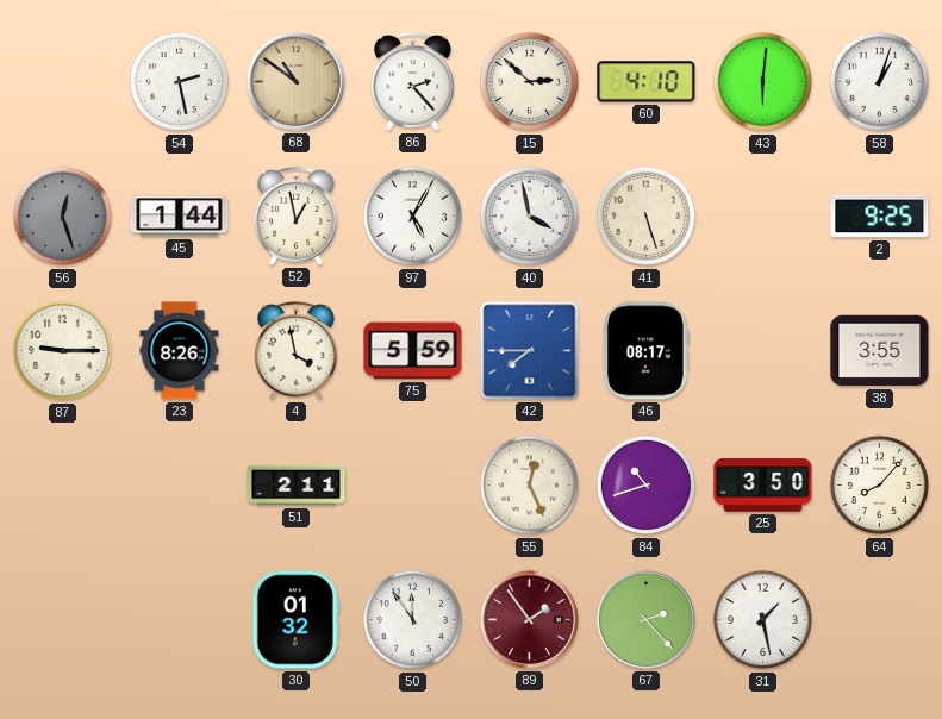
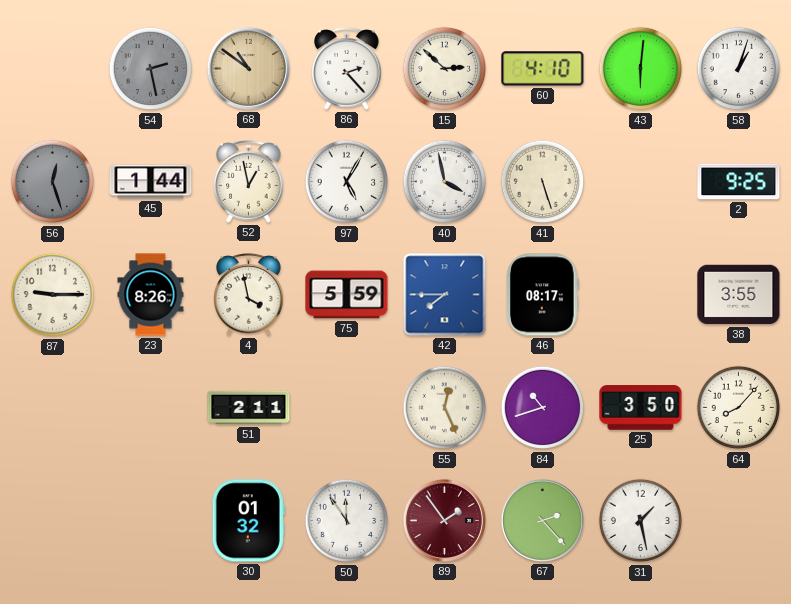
54 dial: white -> grey (151, 69)
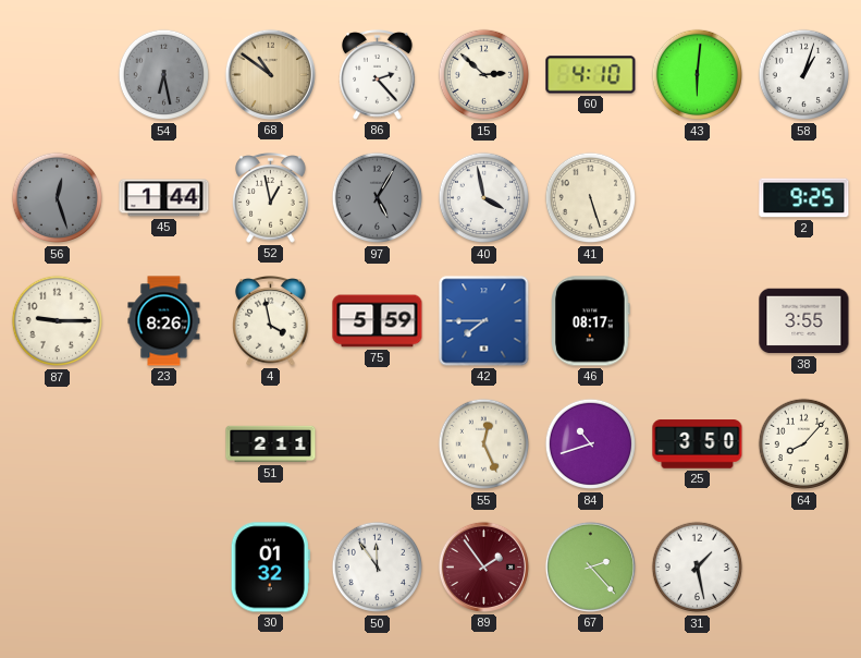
54: 2:28 -> 6:28 (164, 75)
97 dial: white -> grey (378, 198)
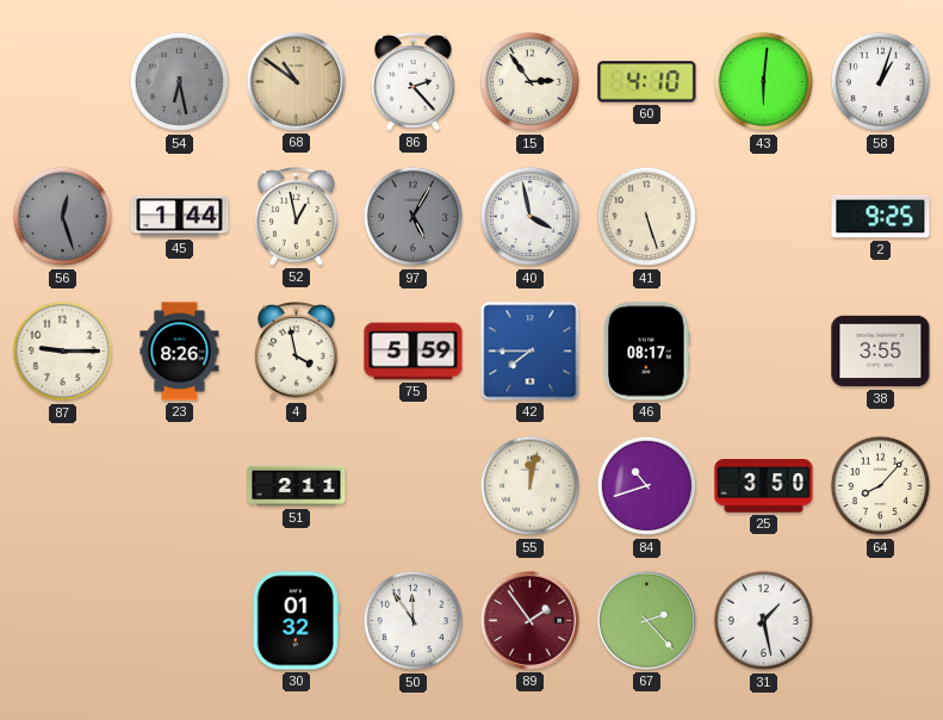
15: 2:52 -> 2:54 (531, 82)
55: 12:26 -> 12:02 (531, 486)
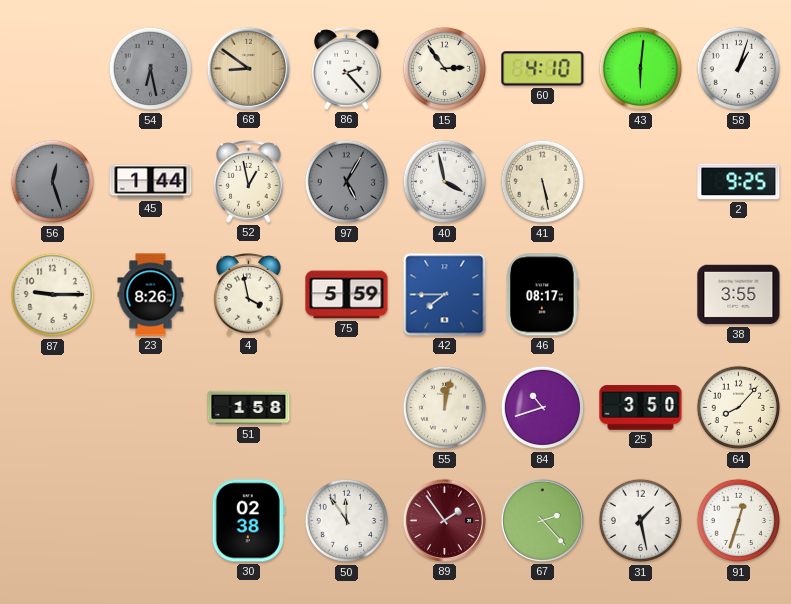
68: 10:51 -> 8:51 (248, 68)
41: 5:27 -> 5:28 (543, 182)
51: 2:11 -> 1:58 (249, 408)
30: 01:32 -> 02:38 (248, 521)
91: none -> 12:33 (739, 521)
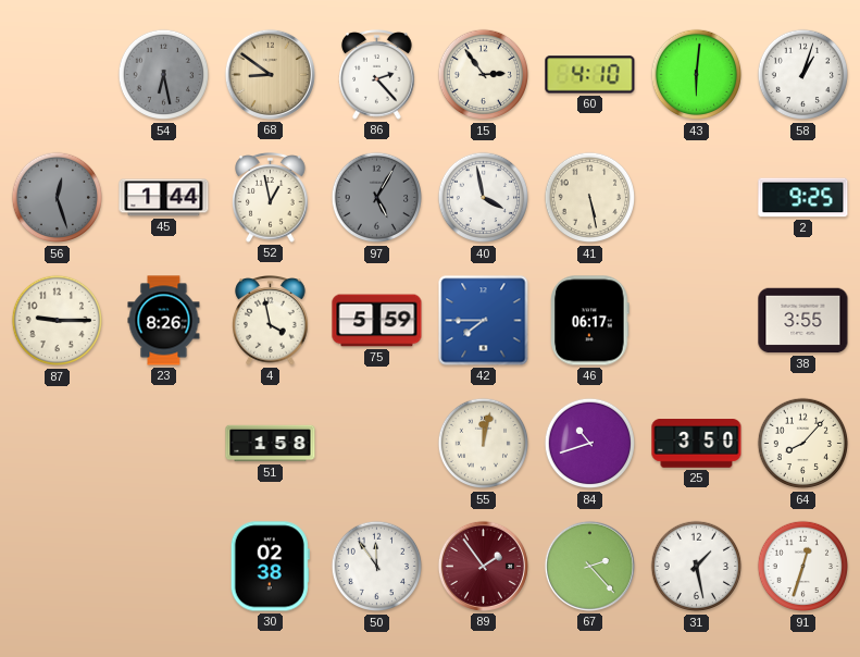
46: 08:17 -> 06:17 (590, 321)
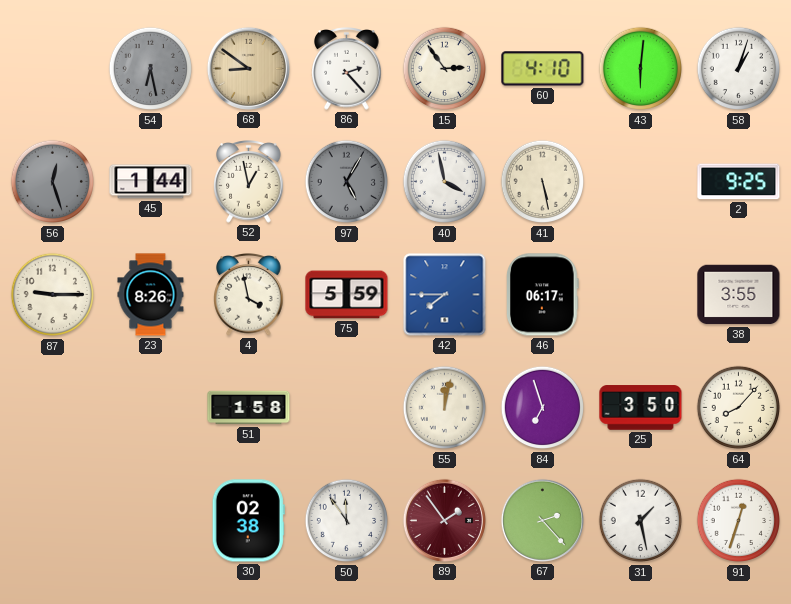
84: 10:42 -> 6:57 (543, 408)
